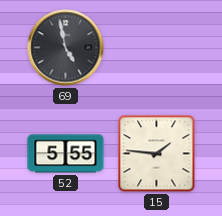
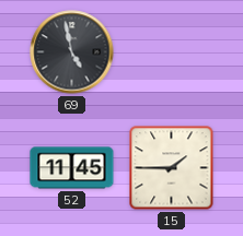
52: 5:55 -> 11:45 (72, 168)
15: 1:46 -> 1:45 (172, 168)
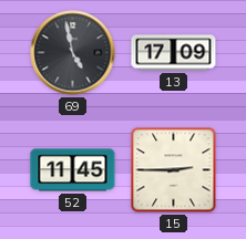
13: none -> 17:09 (174, 53)
15: 1:45 -> 2:45 (174, 170)
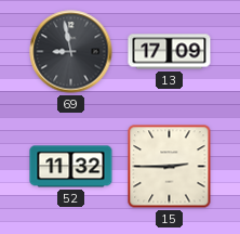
69: 4:58 -> 8:58 (71, 52)
52: 11:45 -> 11:32 (71, 167)
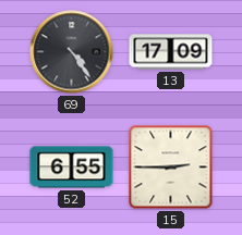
69: 8:58 -> 4:24 (72, 52)
52: 11:32 -> 6:55 (72, 168)
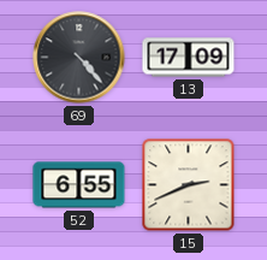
69: 4:24 -> 4:23 (79, 58)
15: 2:45 -> 2:41 (189, 185)
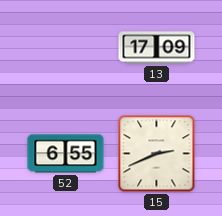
69: 4:23 -> none (79, 58)
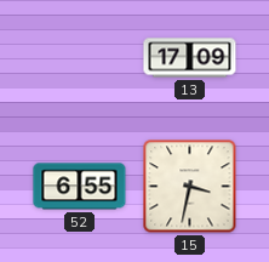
15: 2:41 -> 3:32 (190, 187)
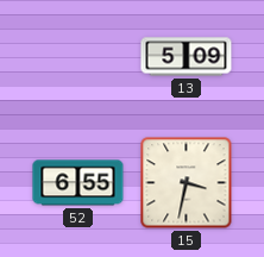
13: 17:09 -> 5:09 (187, 57)
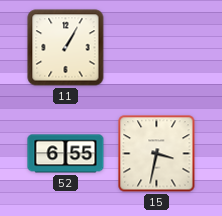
11: none -> 1:05 (66, 48)
13: 5:09 -> none (187, 57)
